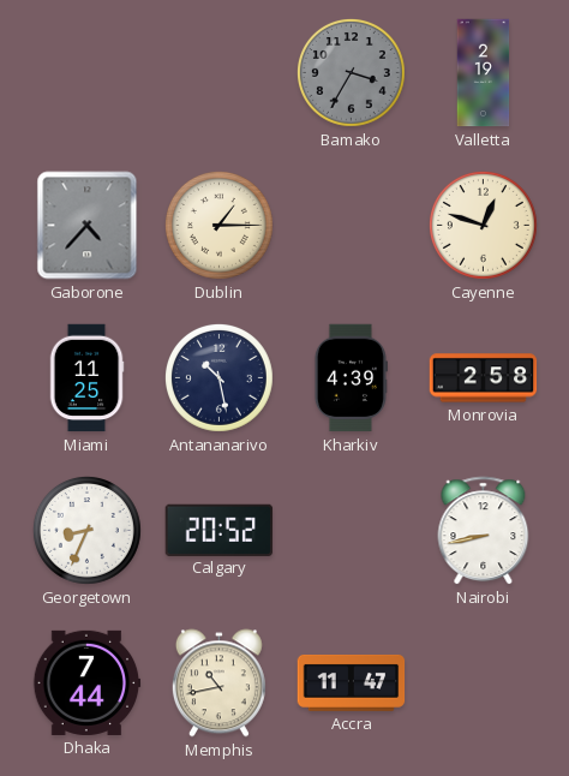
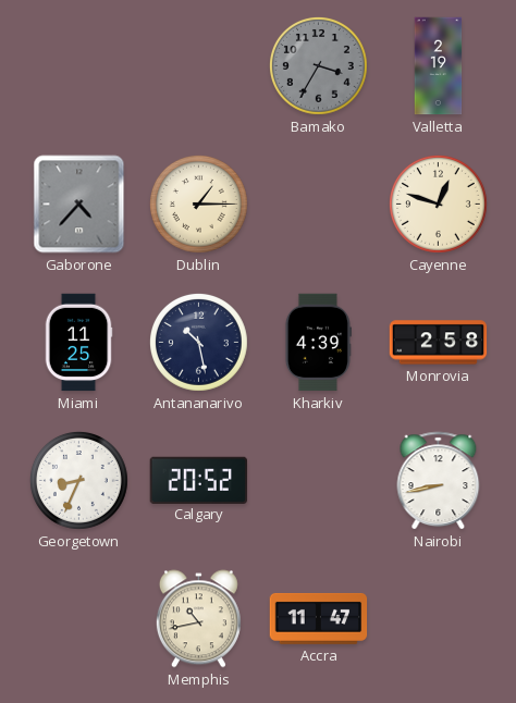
Dhaka: 7:44 -> none (86, 682)
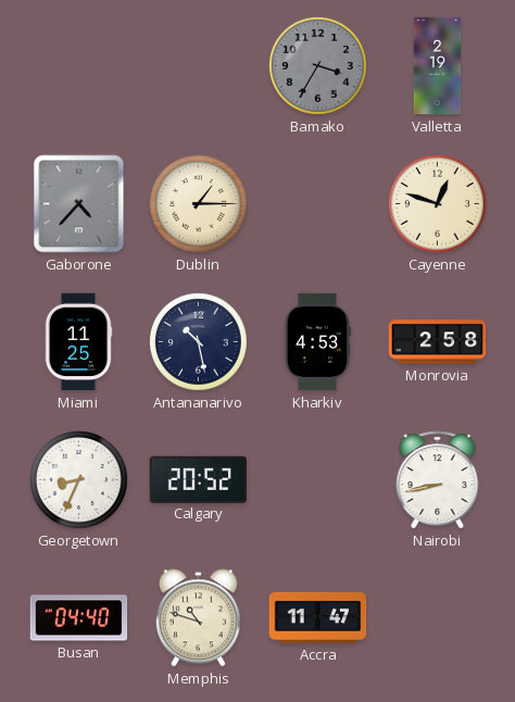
Kharkiv: 4:39 -> 4:53 (317, 342)
Busan: none -> 04:40 (79, 618)
Memphis: 10:43 -> 10:48 (198, 618)
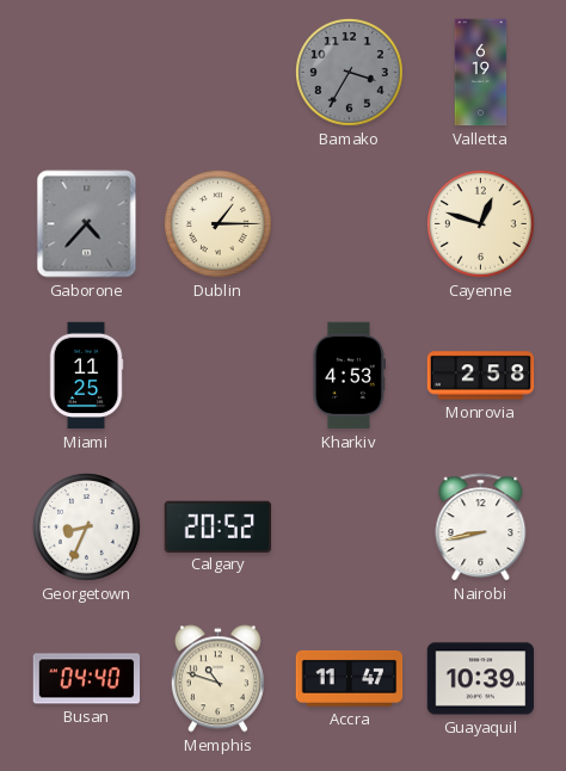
Valletta: 2:19 -> 6:19 (481, 73)
Antananarivo: 10:28 -> none (199, 342)
Guayaquil: none -> 10:39 (481, 679)
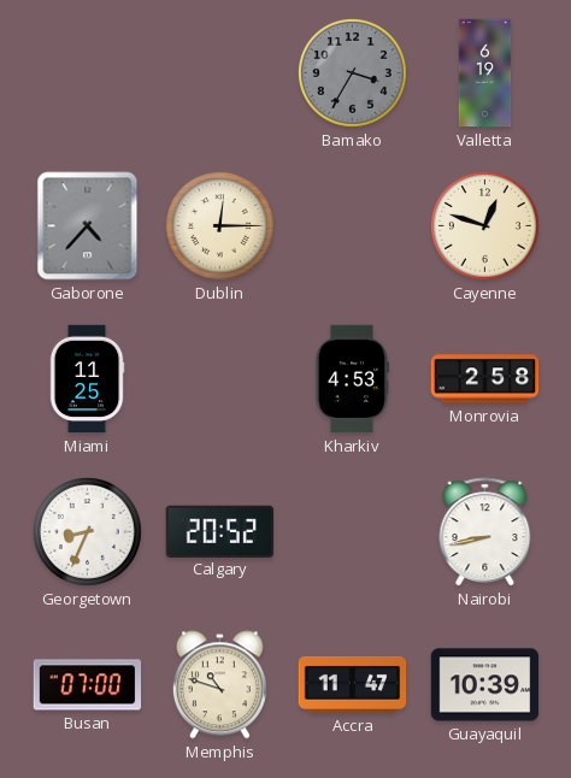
Dublin: 1:15 -> 12:15 (220, 226)
Busan: 04:40 -> 07:00 (88, 685)
